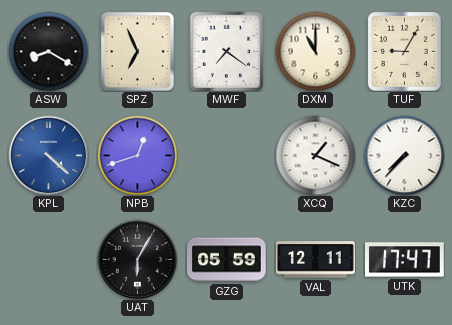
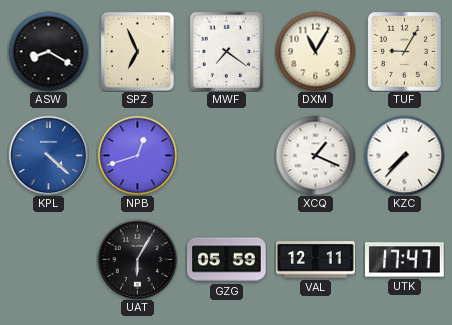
DXM: 11:00 -> 11:05 (315, 51)
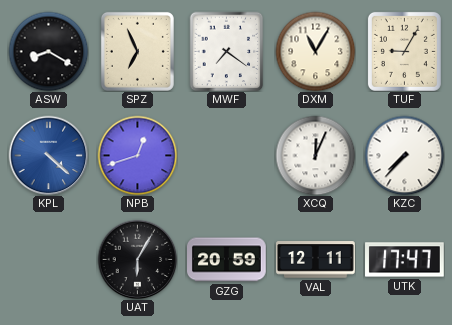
XCQ: 1:19 -> 12:04 (315, 155)
GZG: 05:59 -> 20:59 (227, 260)
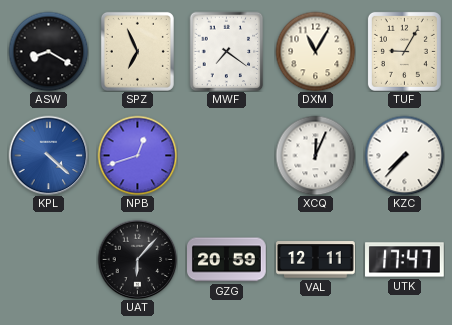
UAT: 6:05 -> 6:07 (137, 259)
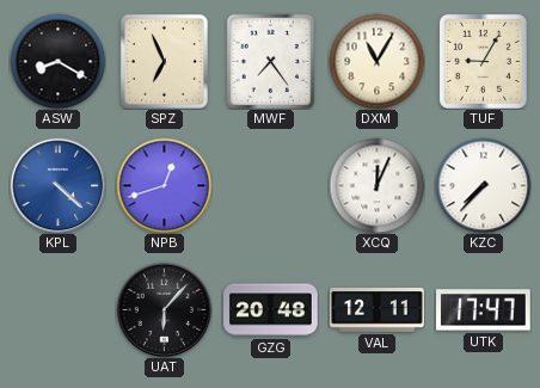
MWF: 7:21 -> 7:24 (271, 61)
GZG: 20:59 -> 20:48 (271, 310)
